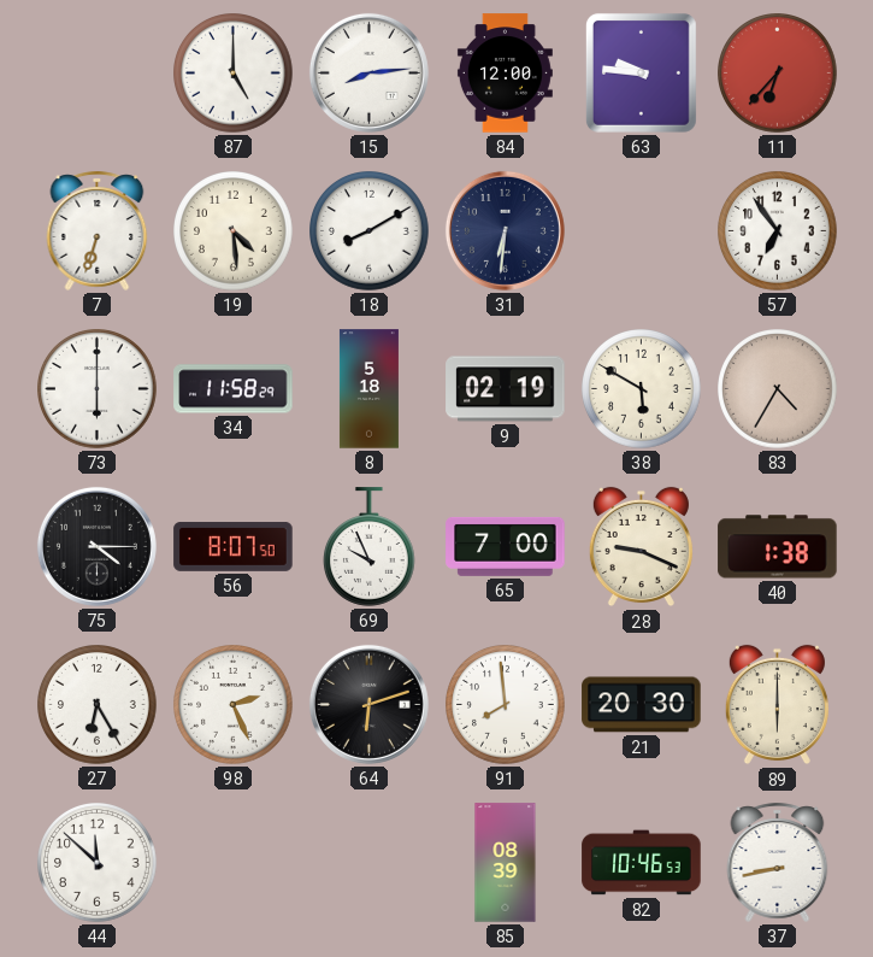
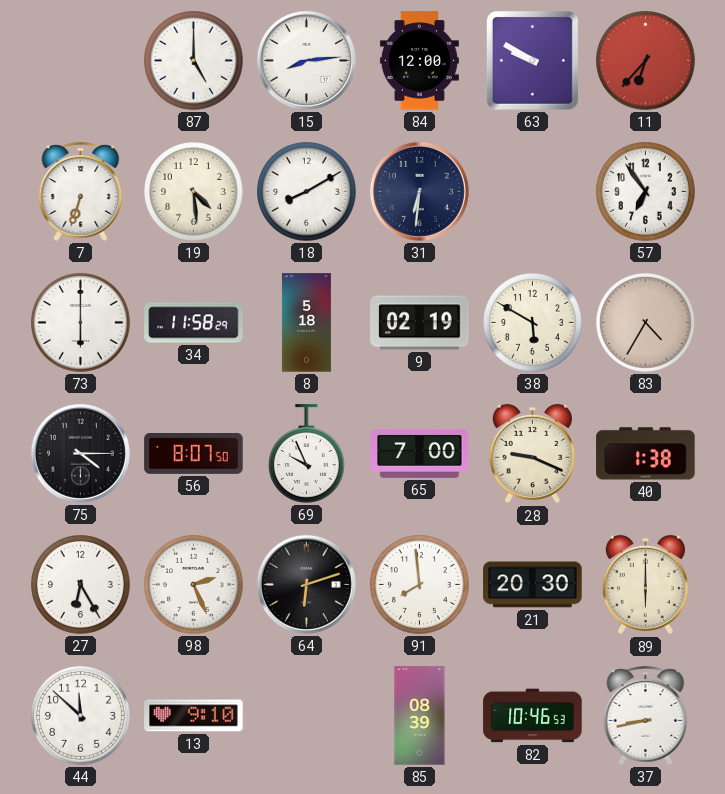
63: 9:46 -> 9:50 (532, 60)
13: none -> 9:10 (194, 716)
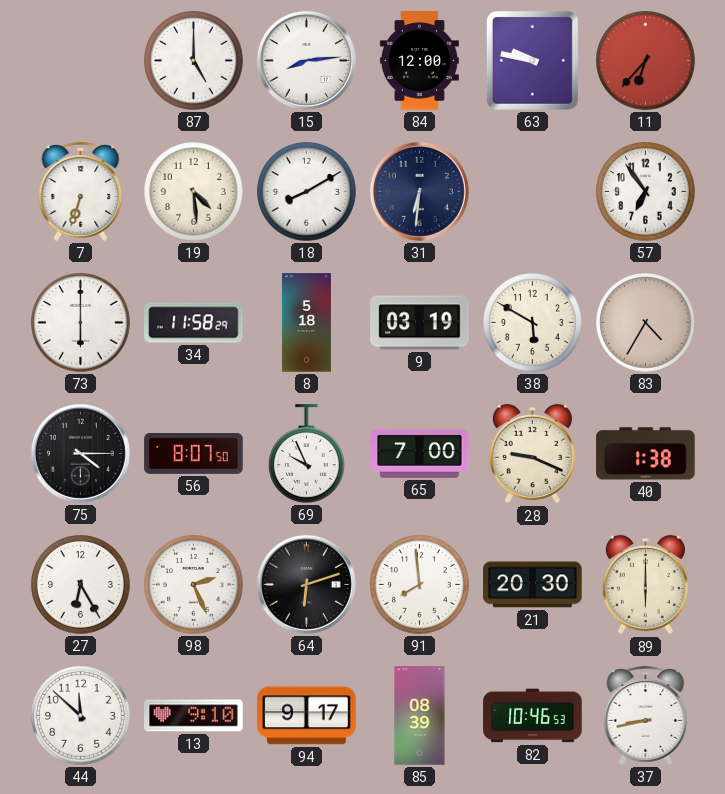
63: 9:50 -> 9:47 (532, 60)
9: 02:19 -> 03:19 (420, 323)
94: none -> 9:17 (307, 716)
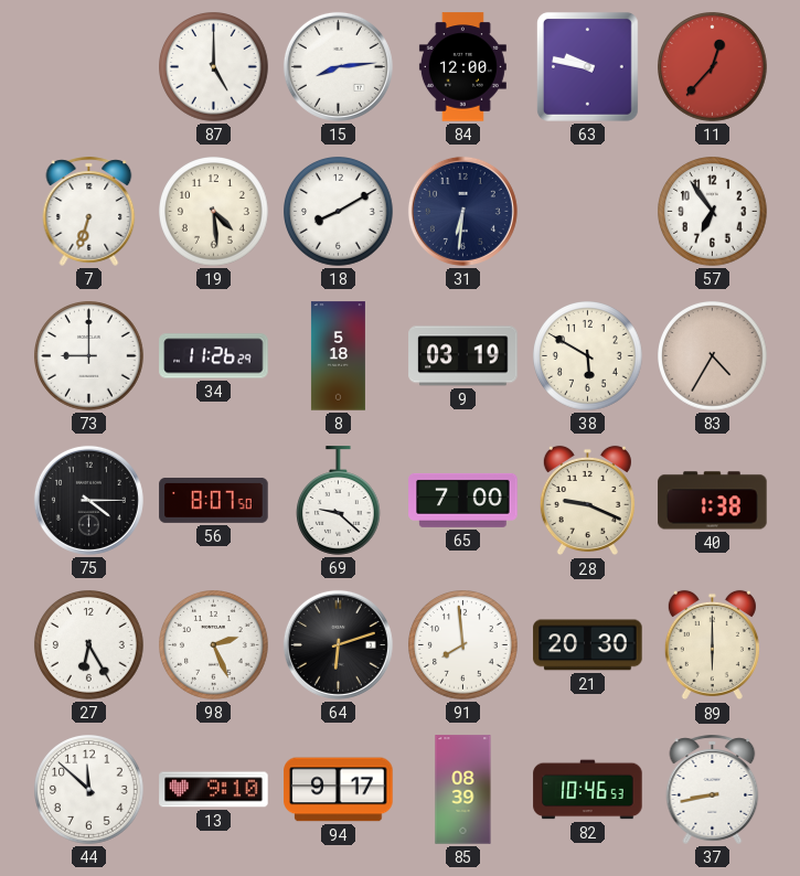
11: 6:37 -> 12:37 (713, 67)
73: 6:00 -> 9:00 (89, 356)
34: 11:58 -> 11:26 (214, 356)
69: 9:56 -> 9:22 (339, 501)
